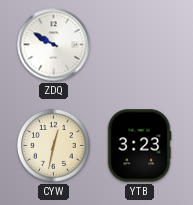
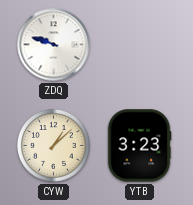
ZDQ: 9:50 -> 9:48 (54, 45)
CYW: 12:32 -> 1:08 (54, 146)
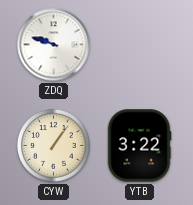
CYW: 1:08 -> 1:06 (54, 146)
YTB: 3:23 -> 3:22 (139, 146)
